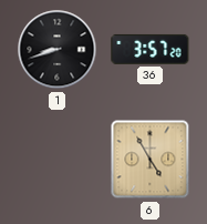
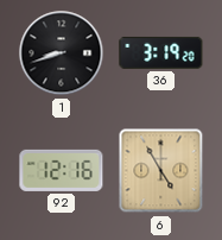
36: 3:57 -> 3:19 (161, 52)
92: none -> 12:16 (62, 170)
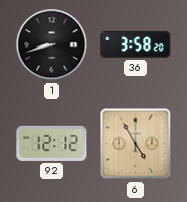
36: 3:19 -> 3:58 (136, 44)
92: 12:16 -> 12:12 (52, 143)
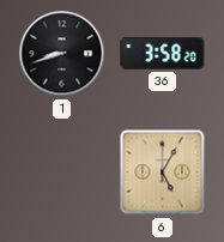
92: 12:12 -> none (52, 143)
6: 4:55 -> 5:05 (163, 173)
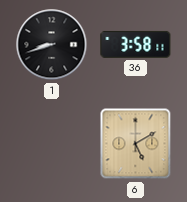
36: 3:58:20 -> 3:58:11 (136, 44)
6: 5:05 -> 5:10 (136, 144)
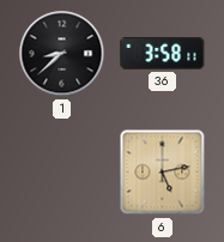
1: 8:42 -> 8:38 (62, 54)
6: 5:10 -> 5:13 (163, 173)
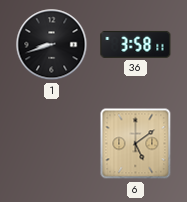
1: 8:38 -> 8:42 (52, 45)
6: 5:13 -> 5:09 (136, 144)
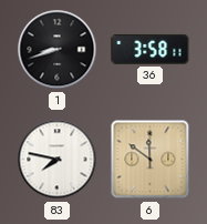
83: none -> 7:47 (58, 160)
6: 5:09 -> 11:51 (151, 160)
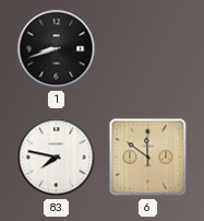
36: 3:58 -> none (151, 49)
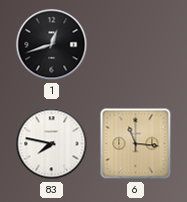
1: 8:42 -> 12:42 (52, 45)
6: 11:51 -> 11:16 (136, 144)
